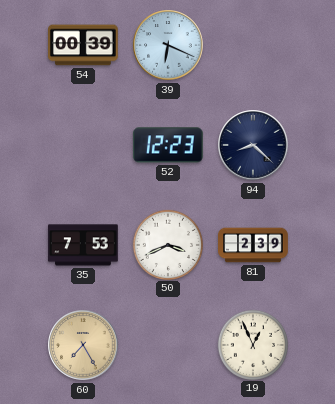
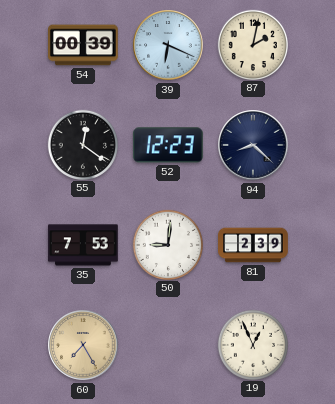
87: none -> 2:02 (252, 44)
55: none -> 12:21 (82, 144)
50: 3:41 -> 9:01 (167, 244)
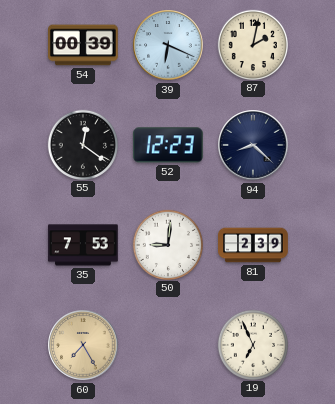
19: 12:56 -> 6:56 (252, 344)
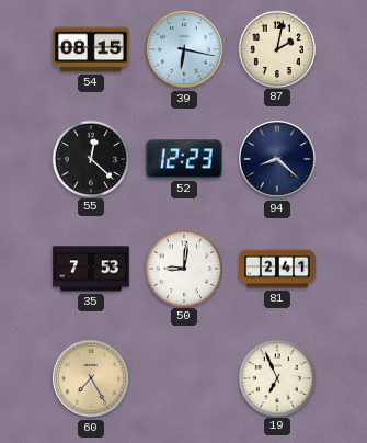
54: 00:39 -> 08:15 (92, 49)
39: 6:19 -> 6:17 (184, 49)
55: 12:21 -> 12:22 (90, 158)
81: 2:39 -> 2:41 (277, 269)
